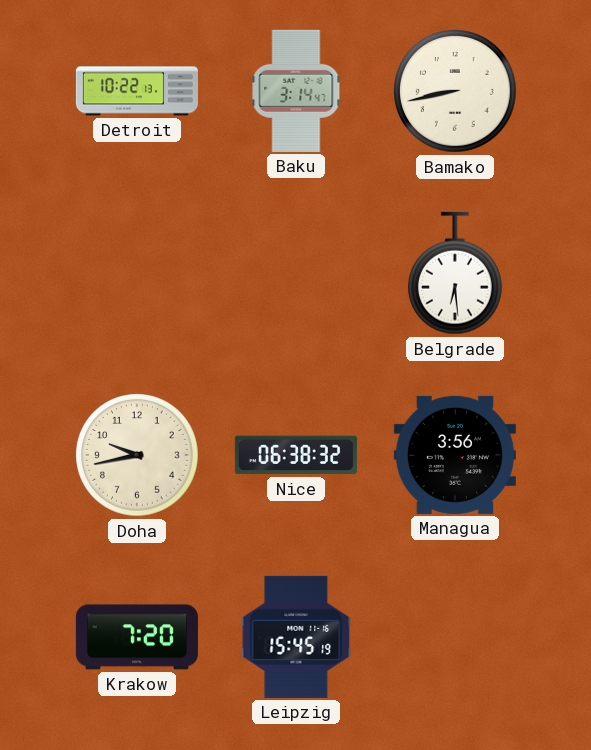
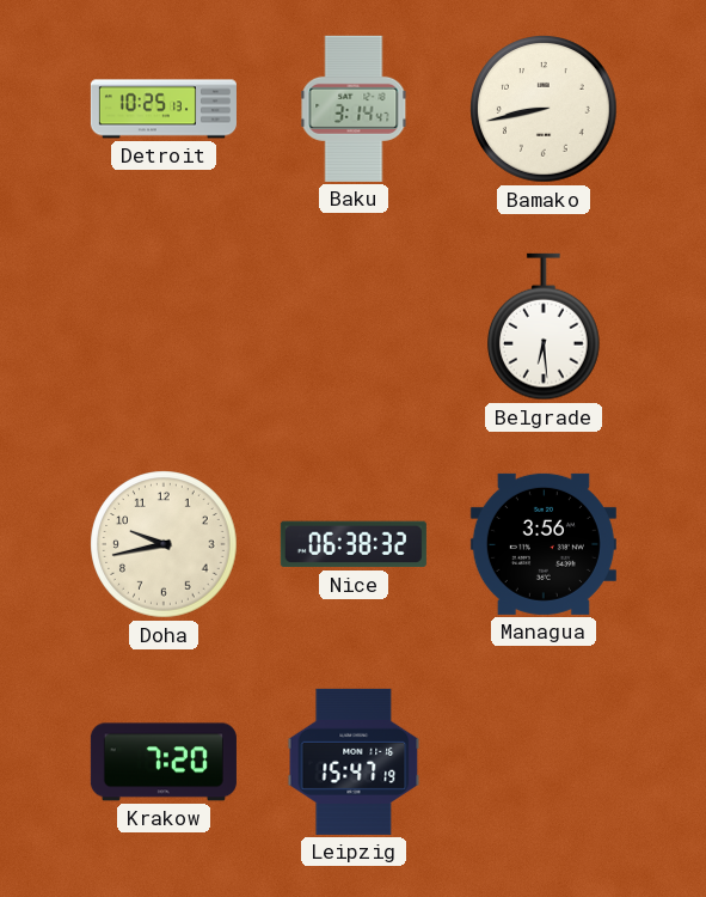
Detroit: 10:22 -> 10:25 (164, 109)
Leipzig: 15:45 -> 15:47 (354, 762)
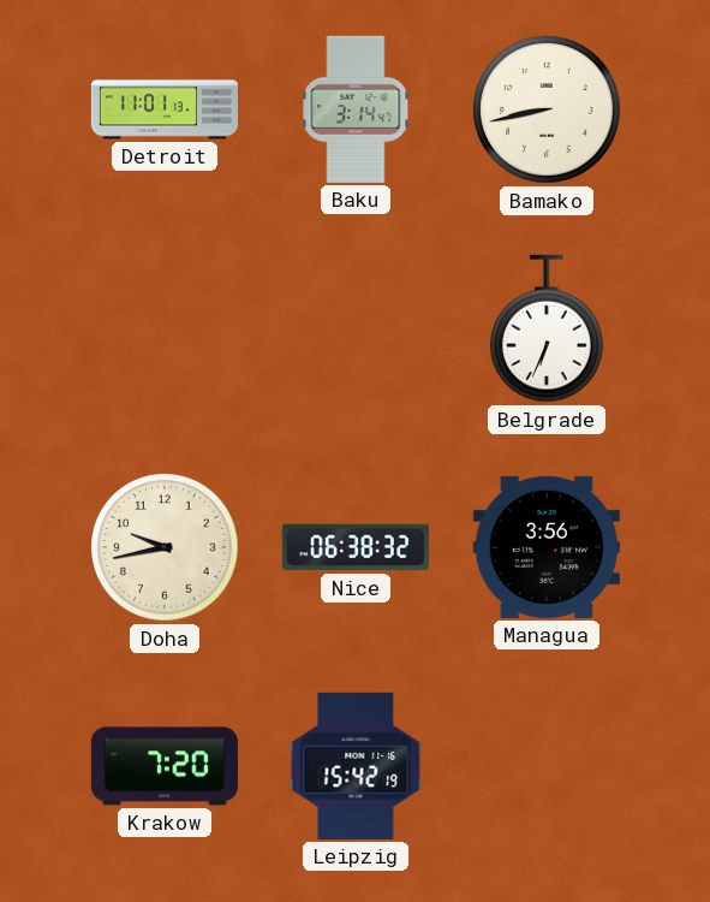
Detroit: 10:25 -> 11:01 (165, 109)
Belgrade: 6:29 -> 6:34 (548, 328)
Leipzig: 15:47 -> 15:42 (356, 766)
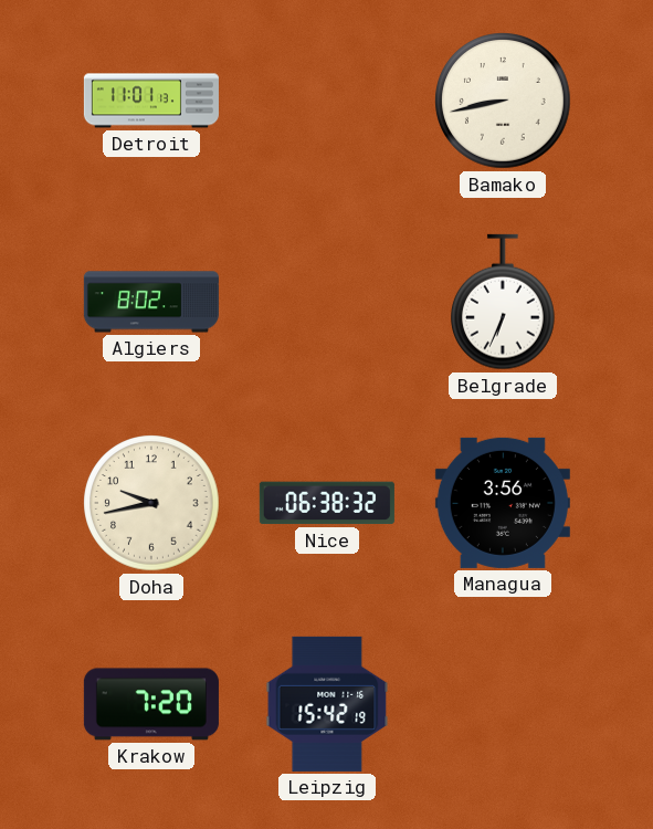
Baku: 3:14 -> none (356, 109)
Algiers: none -> 8:02 (151, 302)
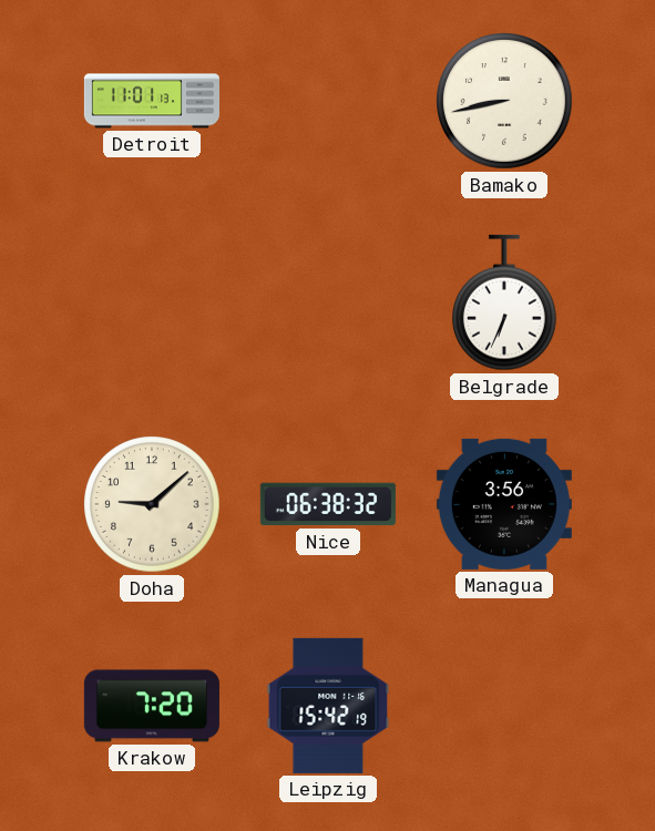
Algiers: 8:02 -> none (151, 302)
Doha: 9:43 -> 9:08 (152, 504)
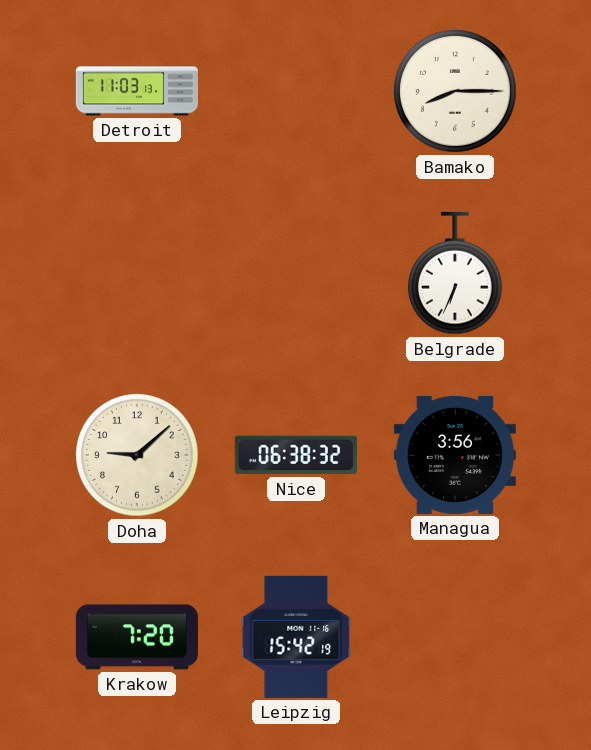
Detroit: 11:01 -> 11:03 (137, 91)
Bamako: 8:43 -> 8:15 (455, 91)
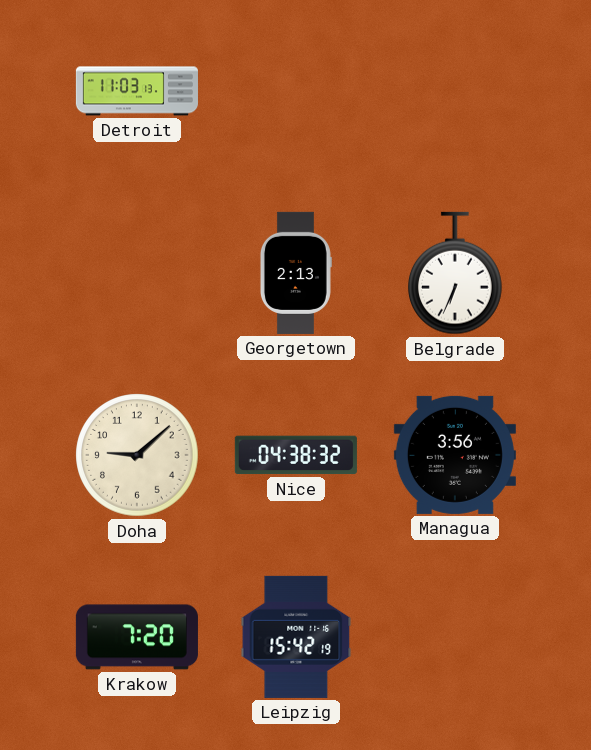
Bamako: 8:15 -> none (455, 91)
Georgetown: none -> 2:13 (295, 273)
Nice: 06:38 -> 04:38 (296, 455)
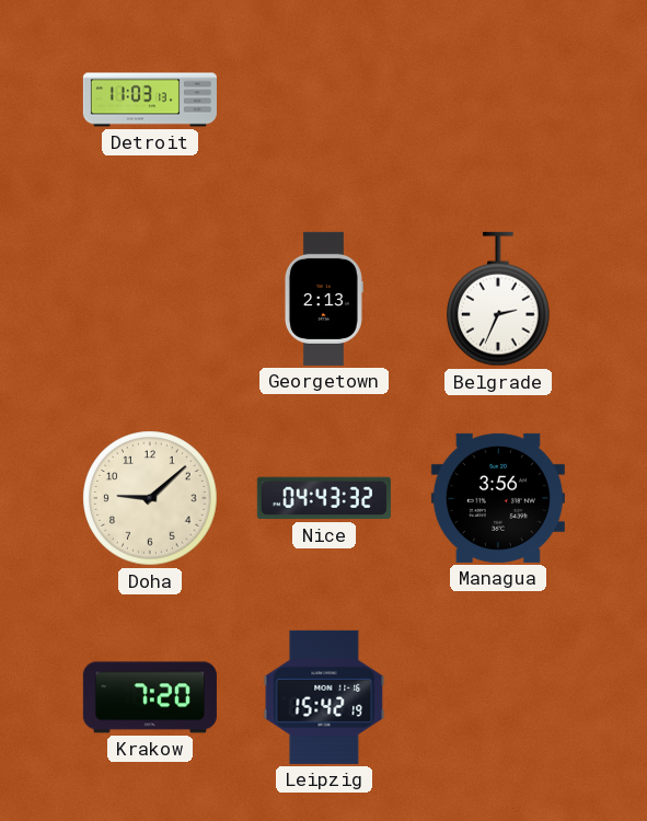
Belgrade: 6:34 -> 2:34 (499, 299)
Nice: 04:38 -> 04:43 (324, 498)
